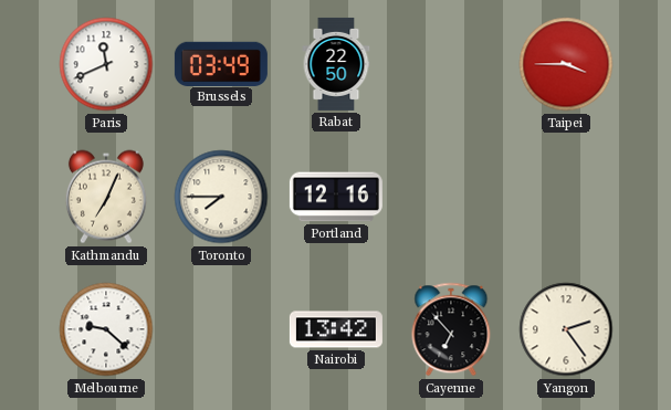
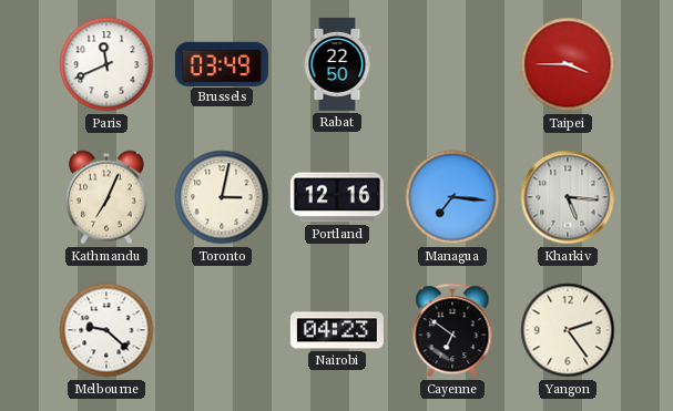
Toronto: 7:45 -> 3:02 (222, 197)
Managua: none -> 7:16 (452, 197)
Kharkiv: none -> 5:16 (568, 197)
Nairobi: 13:42 -> 04:23 (337, 330)
Cayenne: 6:53 -> 6:51 (452, 330)
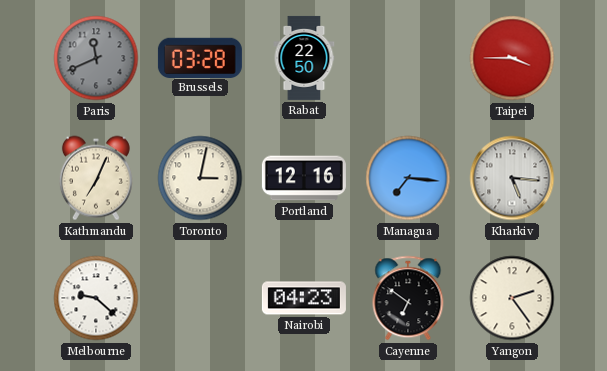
Paris dial: white -> grey (96, 58)
Brussels: 03:49 -> 03:28 (200, 57)
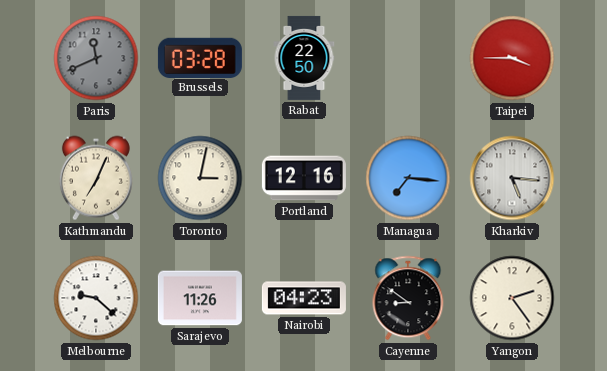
Sarajevo: none -> 11:26 (200, 298)
Cayenne: 6:51 -> 8:51 (408, 298)
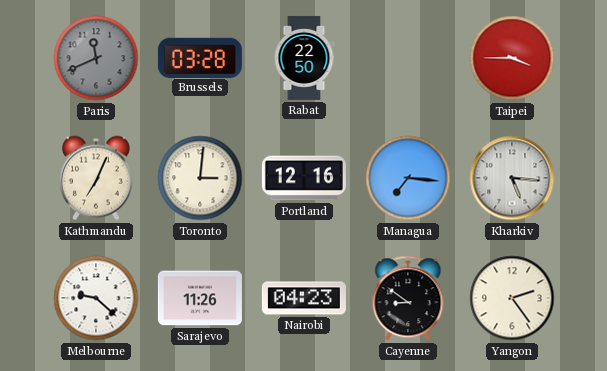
Toronto: 3:02 -> 3:01 (200, 178)
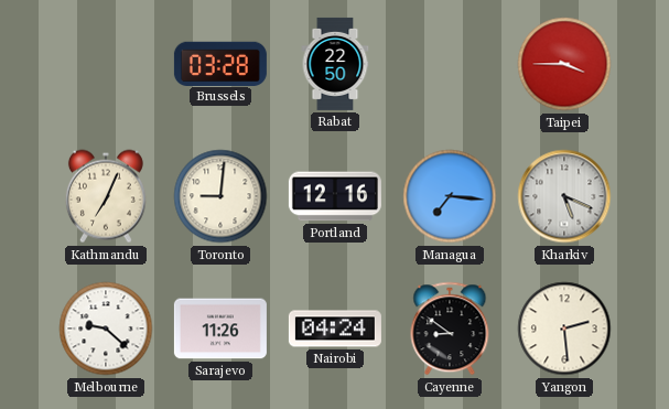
Paris: 11:41 -> none (96, 58)
Toronto: 3:01 -> 9:01 (220, 196)
Kharkiv: 5:16 -> 5:19 (564, 196)
Nairobi: 04:23 -> 04:24 (335, 329)
Yangon: 2:24 -> 2:29 (564, 329)
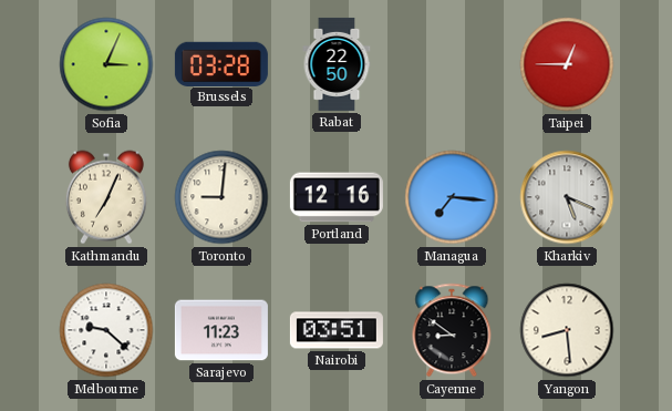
Sofia: none -> 3:04 (106, 64)
Taipei: 3:45 -> 12:45 (567, 64)
Sarajevo: 11:26 -> 11:23 (221, 330)
Nairobi: 04:24 -> 03:51 (337, 330)
Yangon: 2:29 -> 8:29 (567, 330)
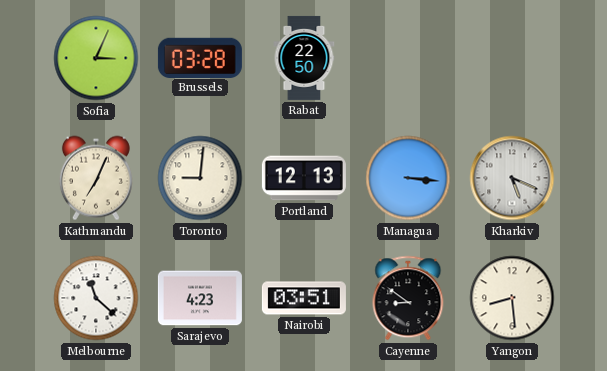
Taipei: 12:45 -> none (567, 64)
Portland: 12:16 -> 12:13 (304, 178)
Managua: 7:16 -> 3:16 (408, 178)
Melbourne: 9:22 -> 11:22 (96, 298)
Sarajevo: 11:23 -> 4:23 (200, 298)
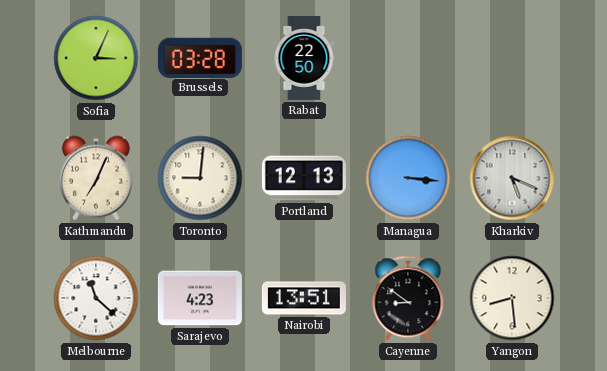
Nairobi: 03:51 -> 13:51 (304, 298)
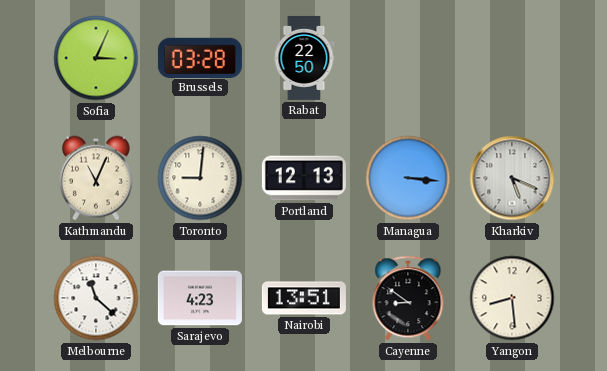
Kathmandu: 7:04 -> 11:04 (96, 178)
